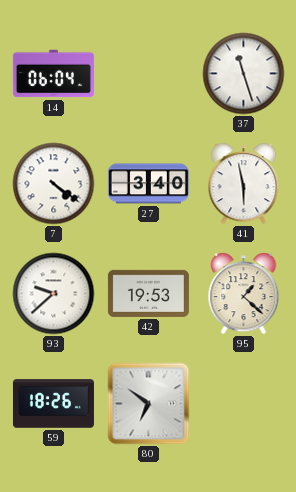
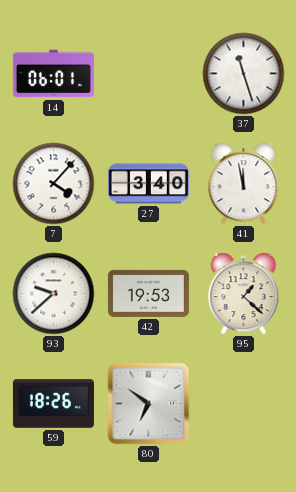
14: 06:04 -> 06:01 (53, 74)
7: 4:21 -> 4:07 (54, 184)
41: 5:58 -> 11:58 (244, 184)
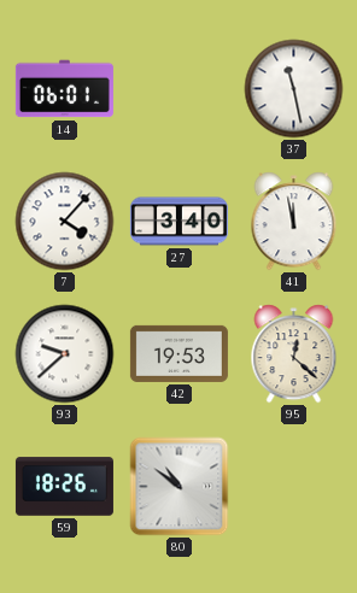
37: 11:27 -> 11:28 (294, 89)
95: 1:22 -> 12:22 (294, 354)
80: 6:51 -> 10:51 (180, 487)
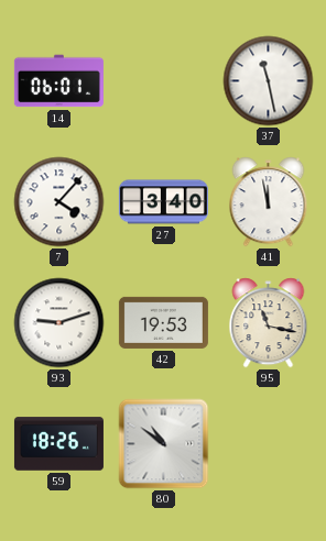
93: 9:38 -> 9:12 (59, 323)
95: 12:22 -> 11:17 (269, 323)
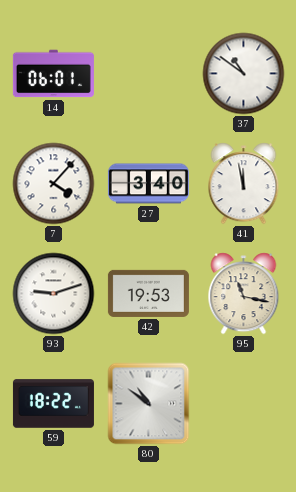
37: 11:28 -> 10:51 (244, 74)
59: 18:26 -> 18:22 (53, 404)
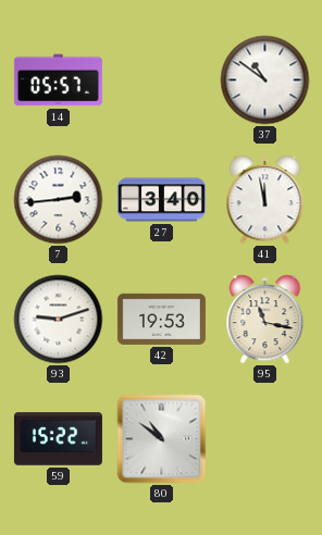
14: 06:01 -> 05:57 (58, 80)
7: 4:07 -> 2:44 (59, 200)
59: 18:22 -> 15:22 (58, 439)
